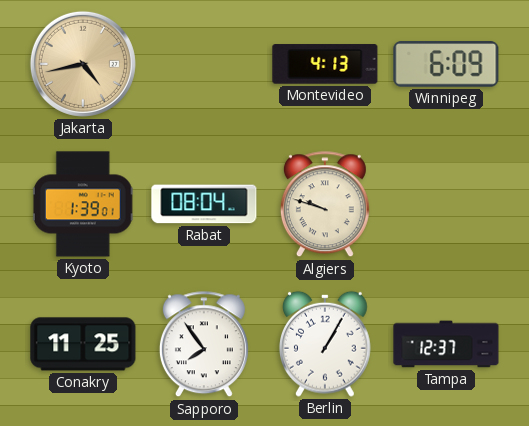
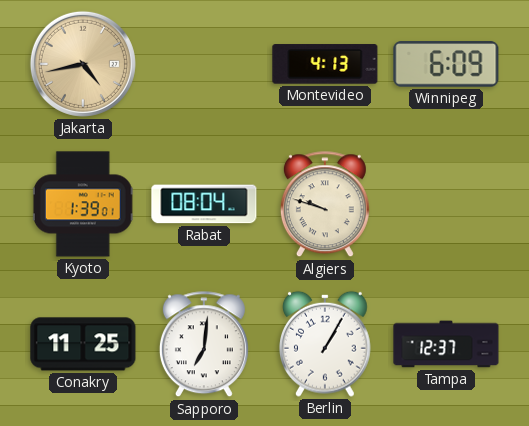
Sapporo: 7:54 -> 7:01 (204, 345)
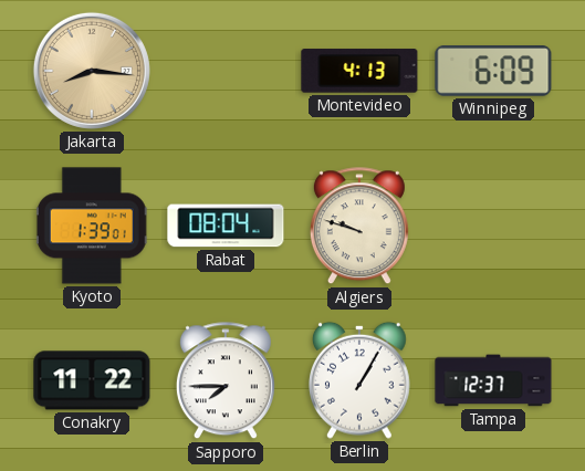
Jakarta: 4:43 -> 8:16 (92, 71)
Conakry: 11:25 -> 11:22 (92, 380)
Sapporo: 7:01 -> 7:45 (226, 381)
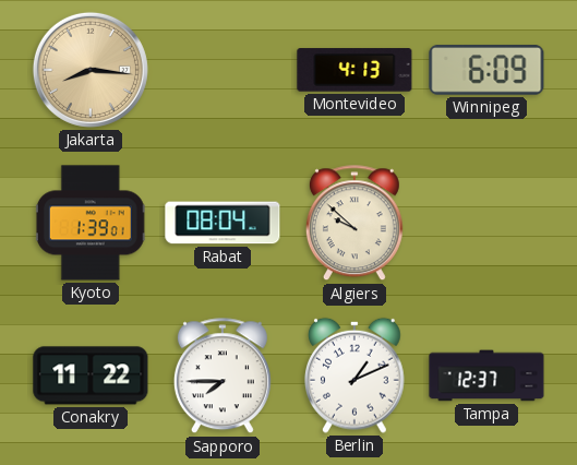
Algiers: 9:48 -> 9:52 (354, 224)
Berlin: 1:05 -> 1:11 (356, 375)
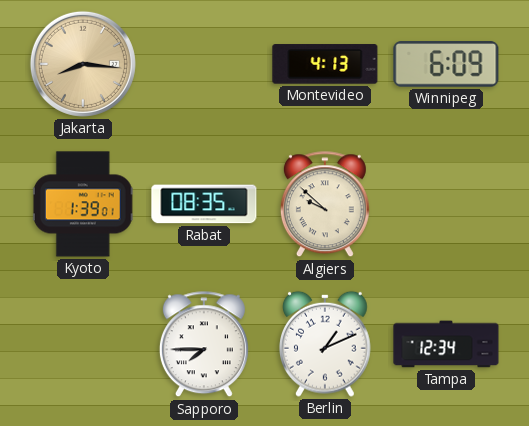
Rabat: 08:04 -> 08:35 (204, 204)
Conakry: 11:22 -> none (91, 375)
Tampa: 12:37 -> 12:34 (446, 344)
